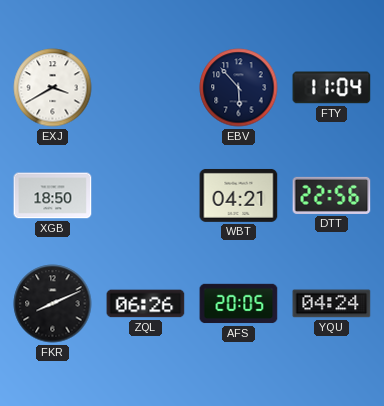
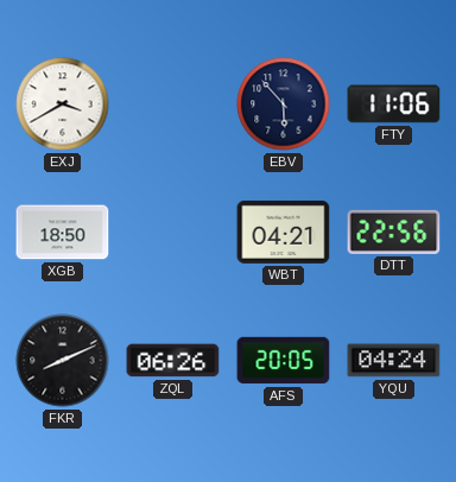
FTY: 11:04 -> 11:06 (394, 104)
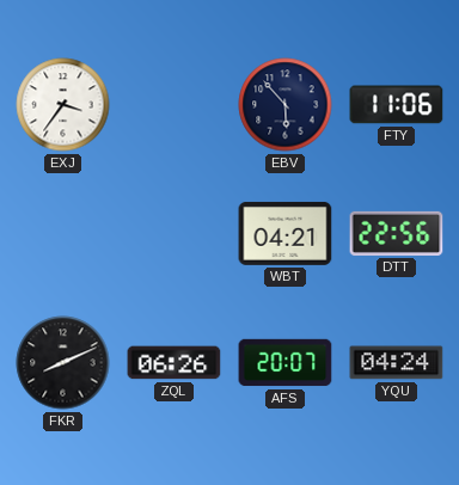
EXJ: 3:40 -> 3:36 (63, 105)
XGB: 18:50 -> none (63, 233)
AFS: 20:05 -> 20:07 (286, 363)
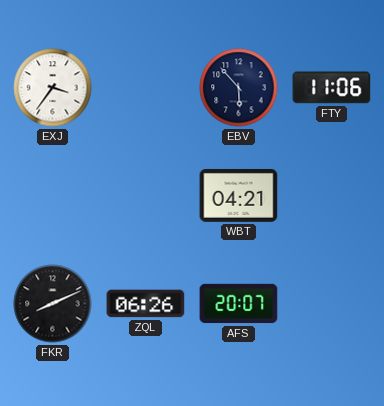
DTT: 22:56 -> none (397, 233)
YQU: 04:24 -> none (397, 363)
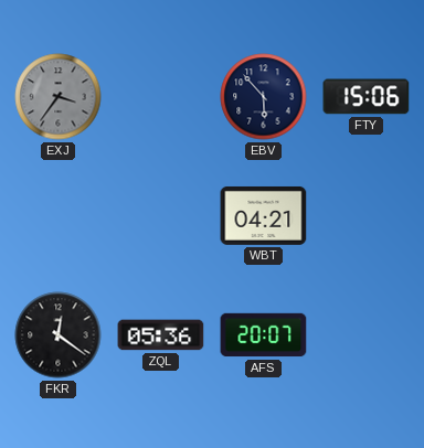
EXJ dial: white -> grey (59, 97)
FTY: 11:06 -> 15:06 (367, 97)
FKR: 8:11 -> 12:21 (59, 335)
ZQL: 06:26 -> 05:36 (161, 335)
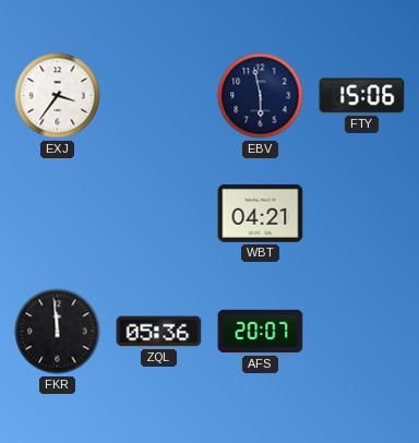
EXJ dial: grey -> white (58, 96)
EBV: 5:53 -> 5:58 (261, 96)
FKR: 12:21 -> 11:59 (58, 332)
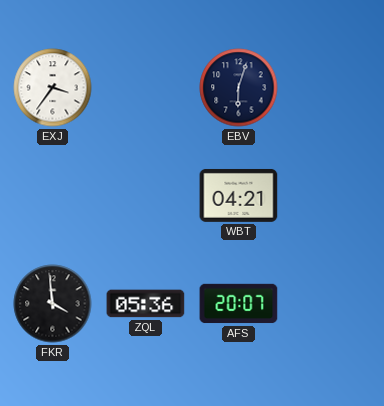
EBV: 5:58 -> 6:03 (239, 88)
FTY: 15:06 -> none (362, 96)
FKR: 11:59 -> 3:59 (53, 304)
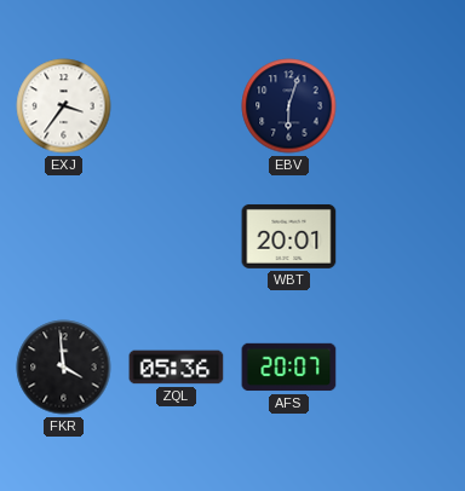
WBT: 04:21 -> 20:01 (289, 236)
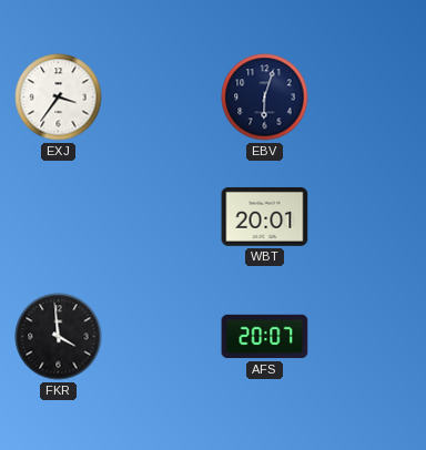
ZQL: 05:36 -> none (177, 368)
